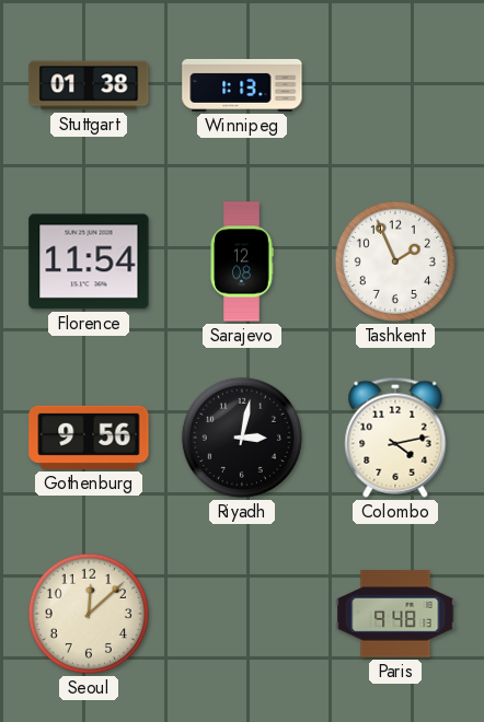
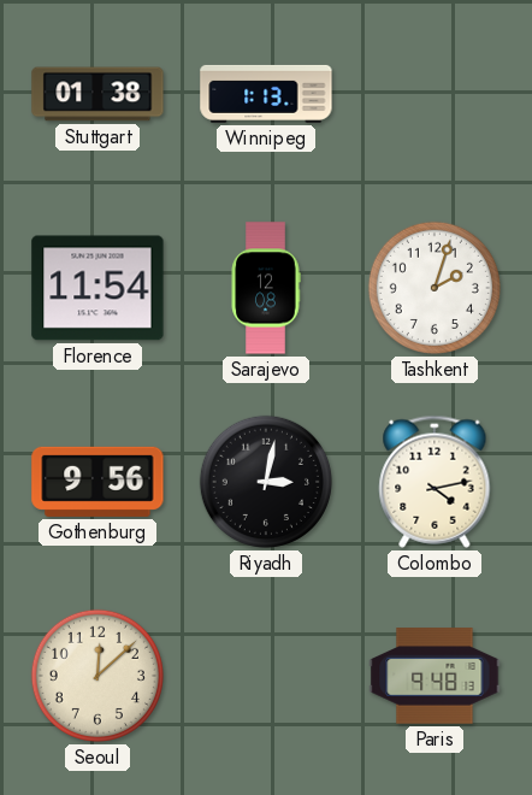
Tashkent: 1:56 -> 2:03 (435, 288)
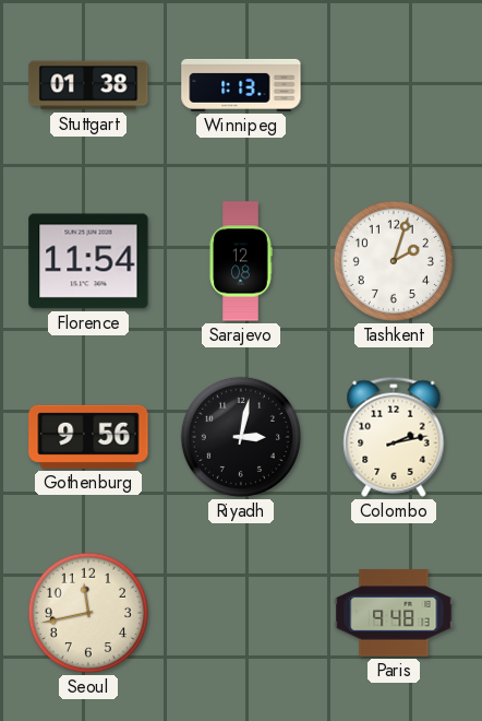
Colombo: 4:13 -> 2:13 (394, 437)
Seoul: 12:08 -> 11:43 (88, 613)
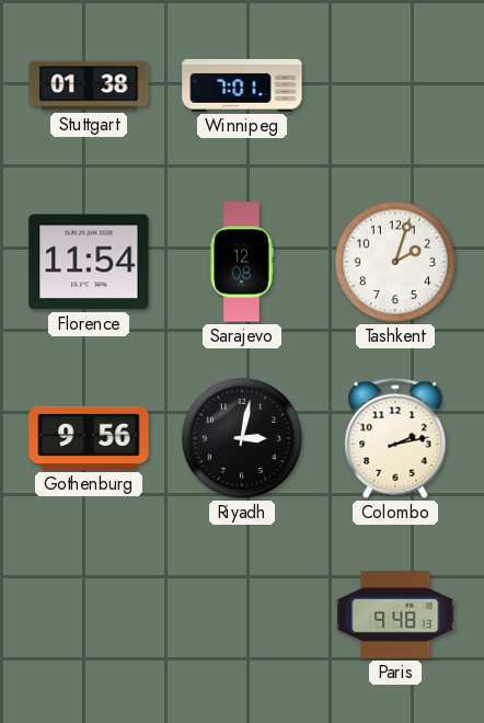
Winnipeg: 1:13 -> 7:01 (242, 85)
Seoul: 11:43 -> none (88, 613)
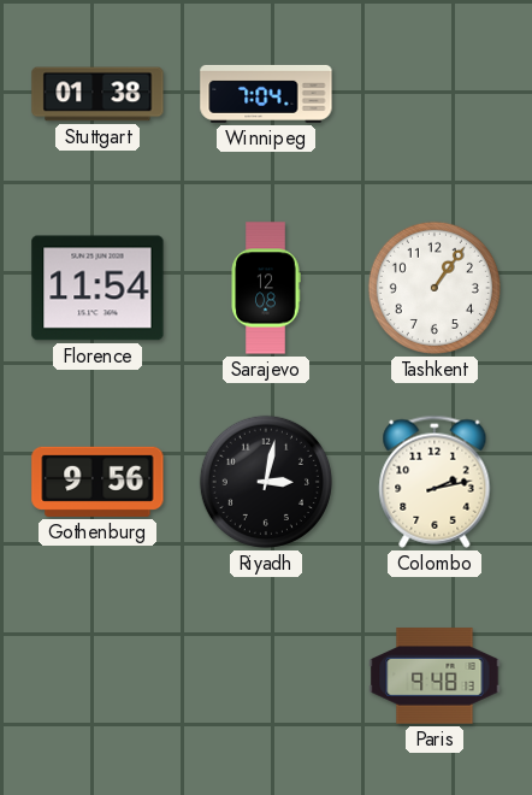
Winnipeg: 7:01 -> 7:04 (266, 94)
Tashkent: 2:03 -> 1:06 (435, 288)
